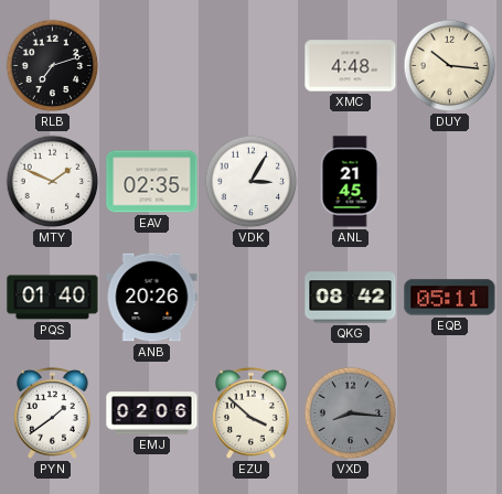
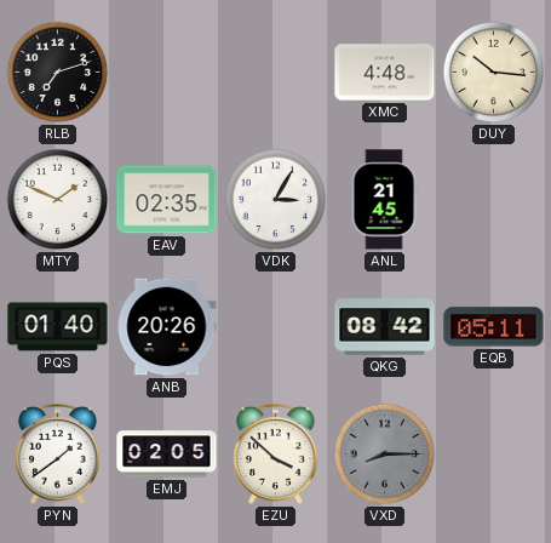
EMJ: 02:06 -> 02:05 (167, 455)
VXD: 8:16 -> 8:15 (385, 455)
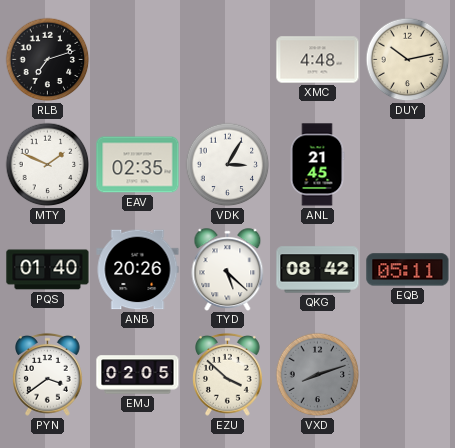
DUY: 10:16 -> 10:13 (408, 60)
TYD: none -> 5:22 (228, 269)
PYN: 1:39 -> 3:39 (48, 374)
VXD: 8:15 -> 8:12 (318, 375)
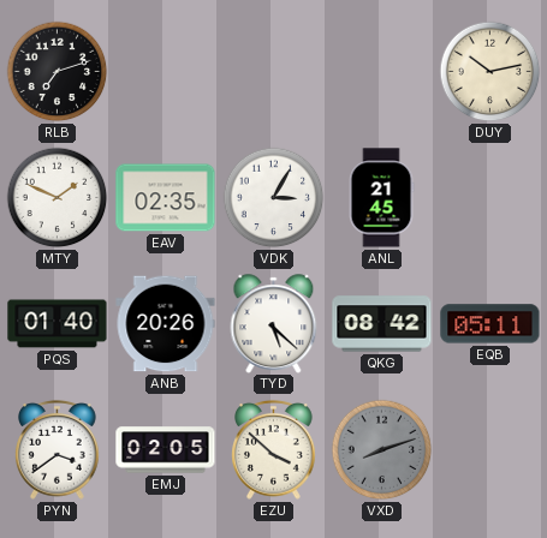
XMC: 4:48 -> none (318, 60)
